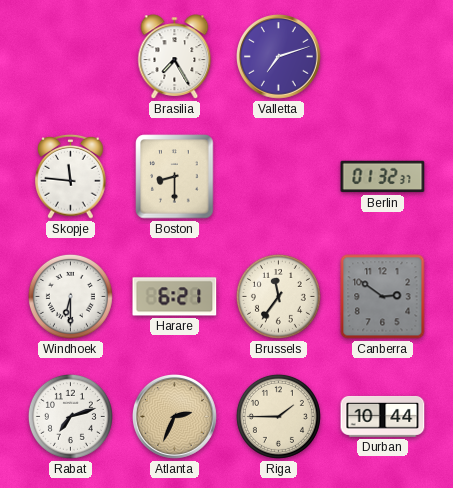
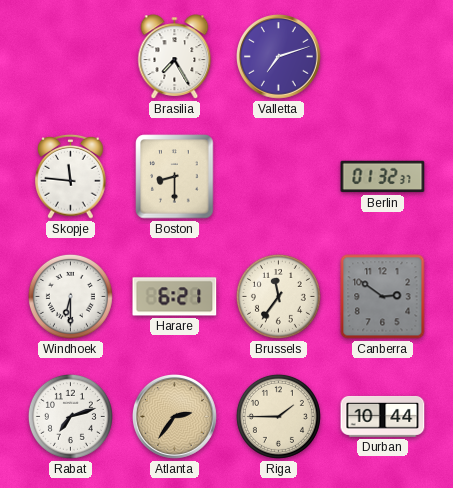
Atlanta: 2:34 -> 2:36 (175, 417)
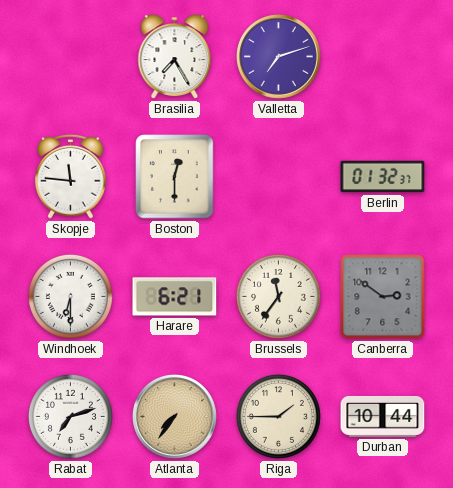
Boston: 8:30 -> 12:30 (175, 177)
Atlanta: 2:36 -> 7:36 (175, 417)
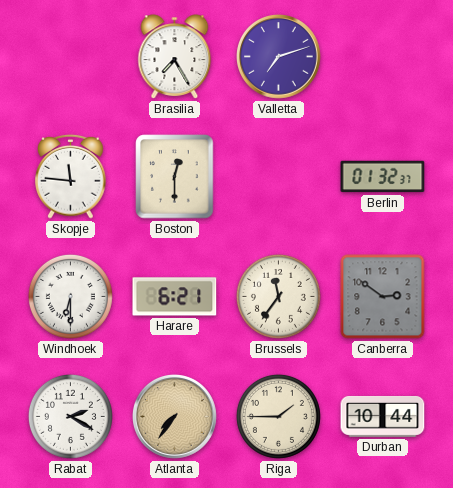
Rabat: 7:12 -> 2:20 (70, 416)
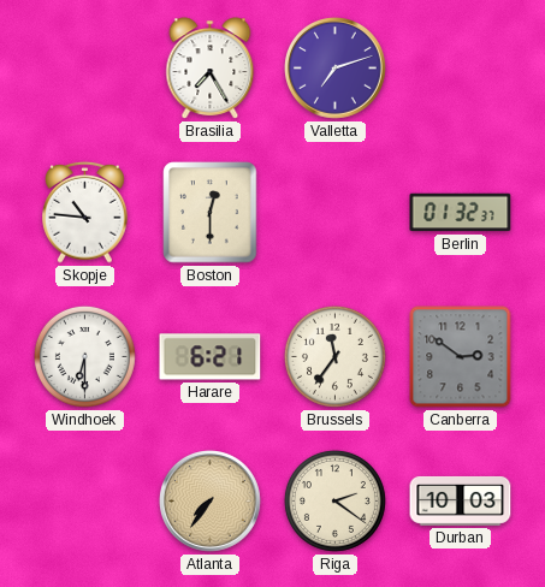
Skopje: 11:46 -> 10:46 (85, 212)
Rabat: 2:20 -> none (70, 416)
Riga: 1:45 -> 2:21 (334, 500)
Durban: 10:44 -> 10:03 (461, 500)
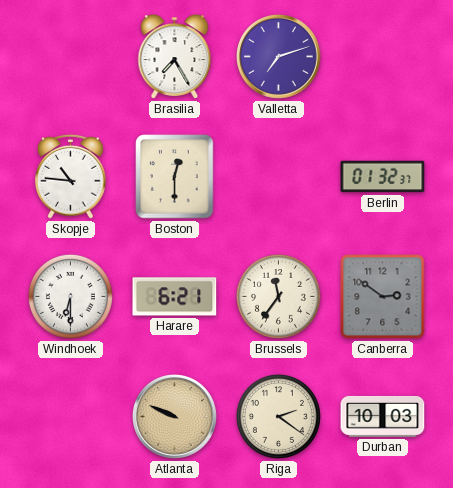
Atlanta: 7:36 -> 9:49 (175, 417)
